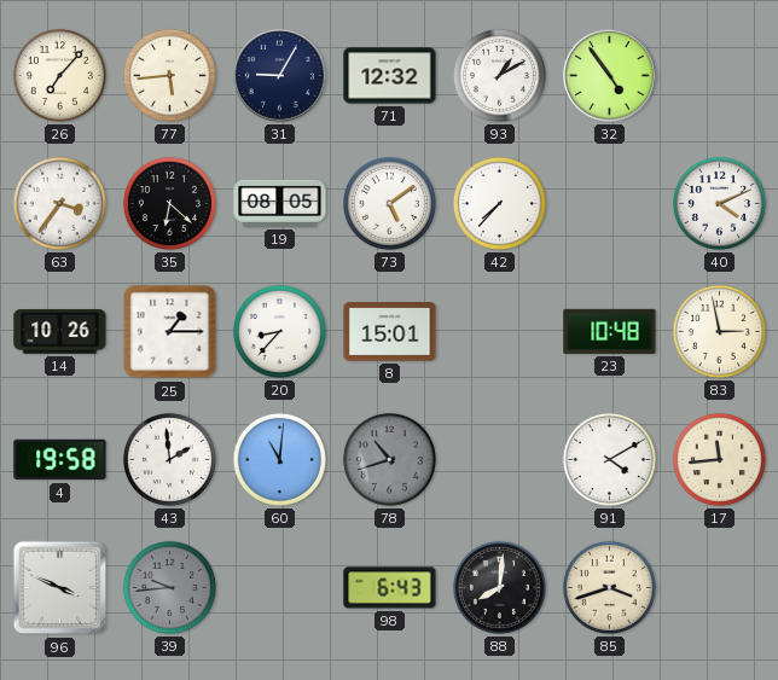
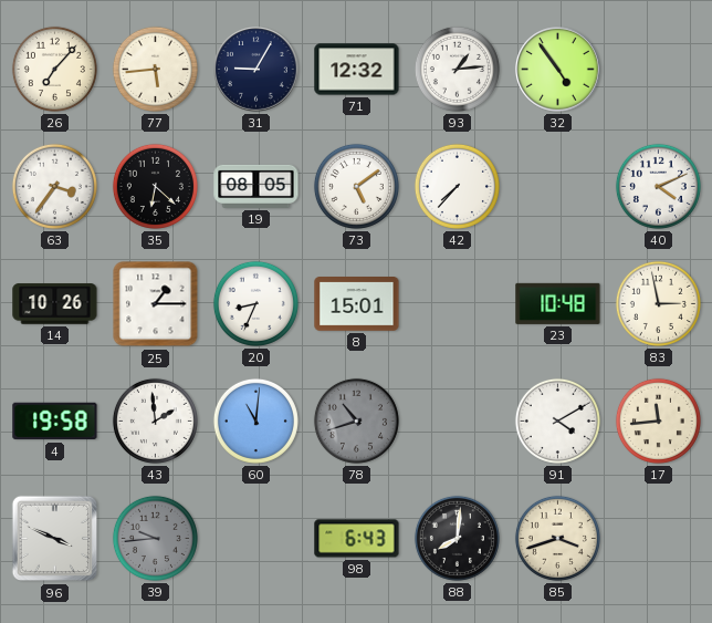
93: 1:10 -> 1:14 (457, 69)
20: 8:37 -> 8:34 (255, 303)
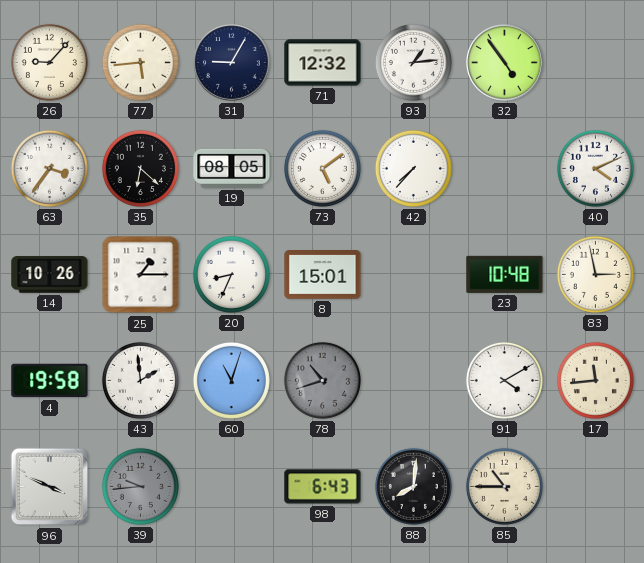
26: 7:07 -> 9:07 (49, 62)
60: 11:01 -> 11:03 (231, 380)
85: 3:42 -> 10:45 (504, 486)
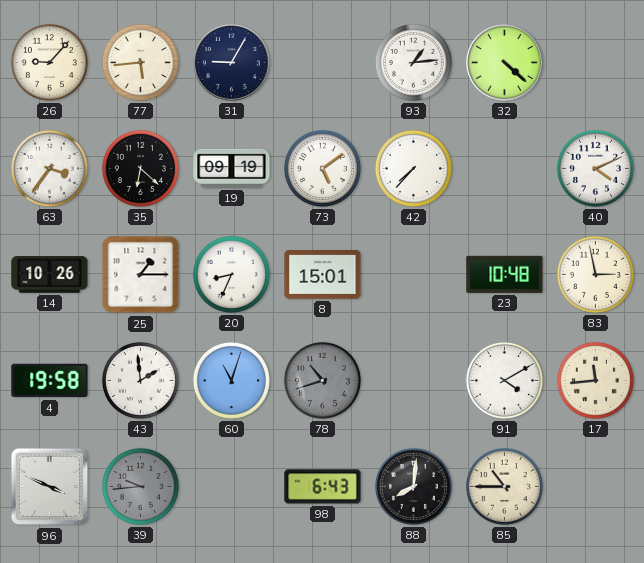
71: 12:32 -> none (323, 63)
32: 4:54 -> 4:22 (505, 63)
19: 08:05 -> 09:19 (232, 168)
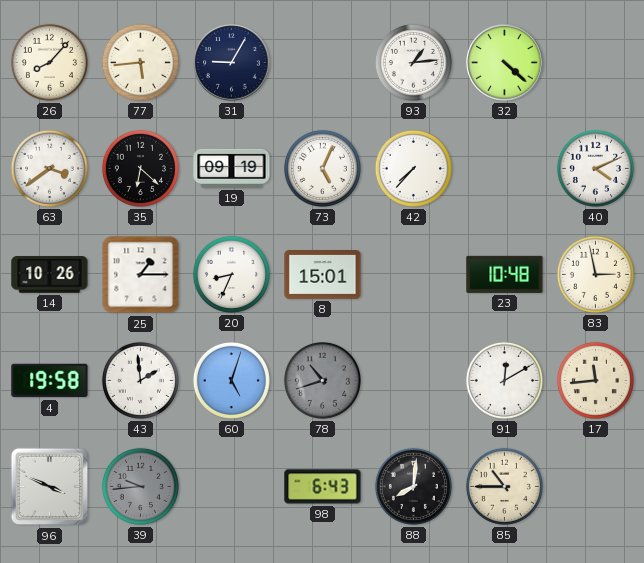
26: 9:07 -> 8:07 (49, 62)
63: 3:36 -> 3:39 (49, 168)
73: 5:09 -> 5:04 (322, 168)
60: 11:03 -> 5:03 (231, 380)
91: 4:10 -> 12:10 (504, 380)
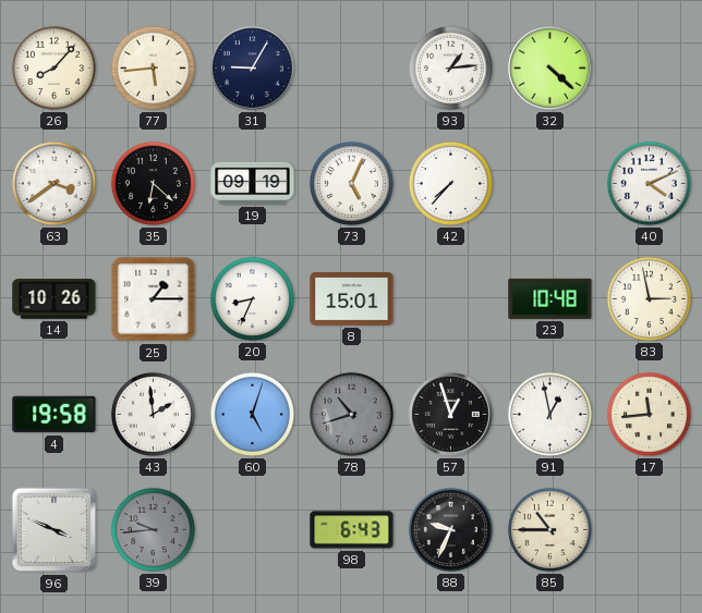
57: none -> 12:57 (451, 415)
91: 12:10 -> 12:58 (549, 414)
88: 8:01 -> 9:34 (450, 529)
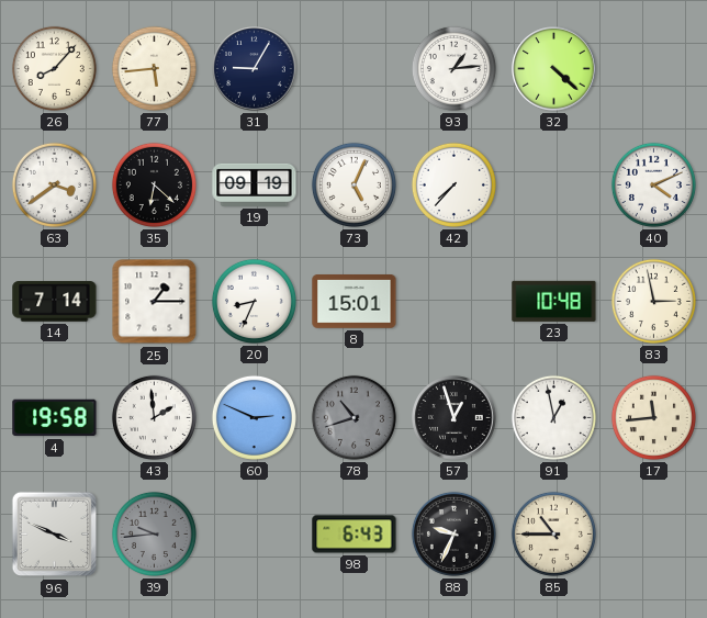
14: 10:26 -> 7:14 (55, 302)
60: 5:03 -> 2:49 (254, 417)
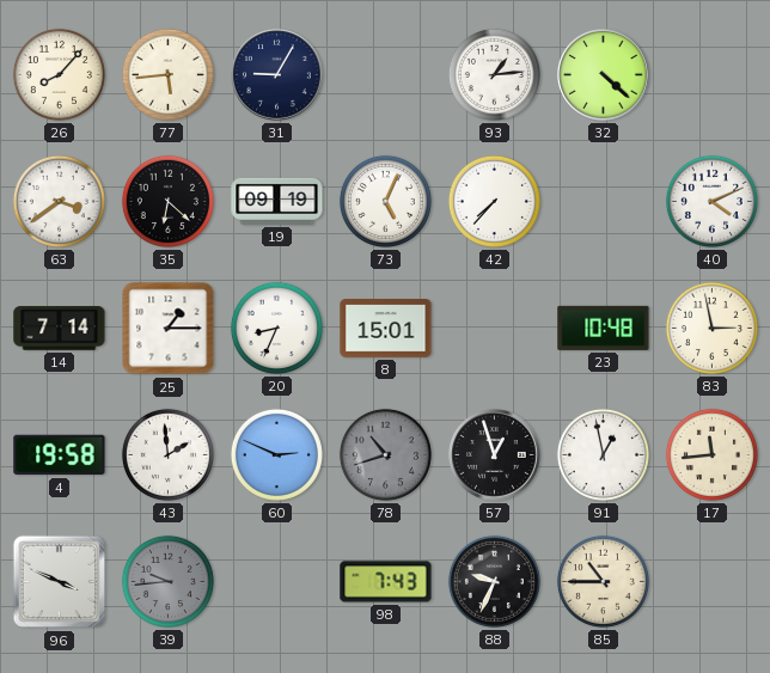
98: 6:43 -> 7:43 (386, 582)
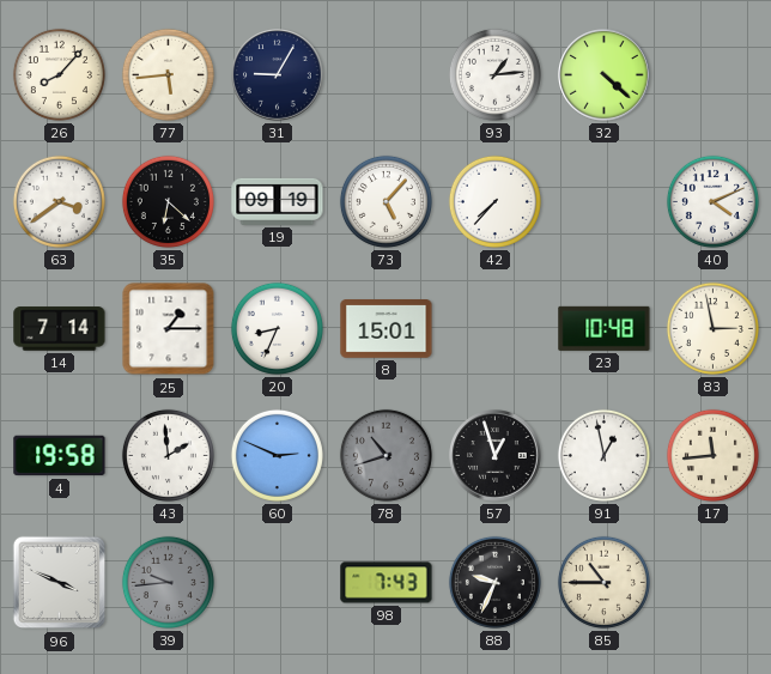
73: 5:04 -> 5:07 (385, 201)
